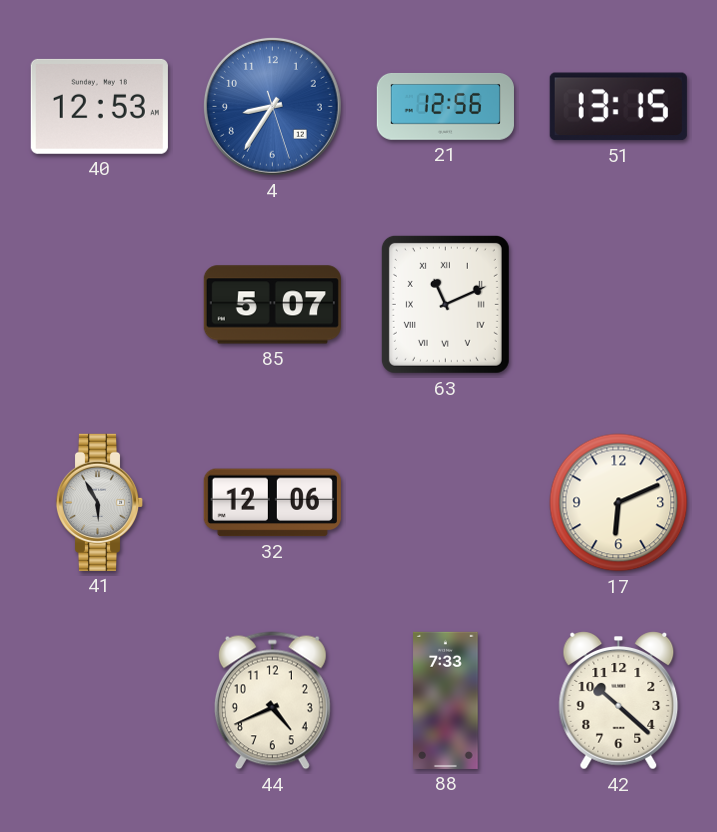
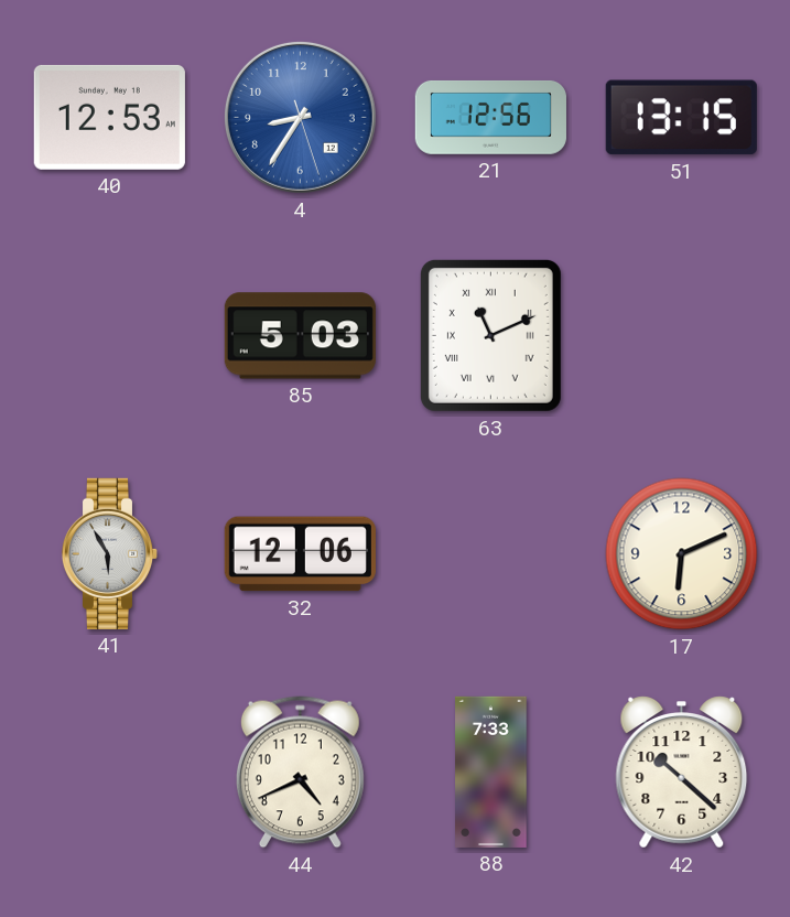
85: 5:07 -> 5:03 (300, 336)
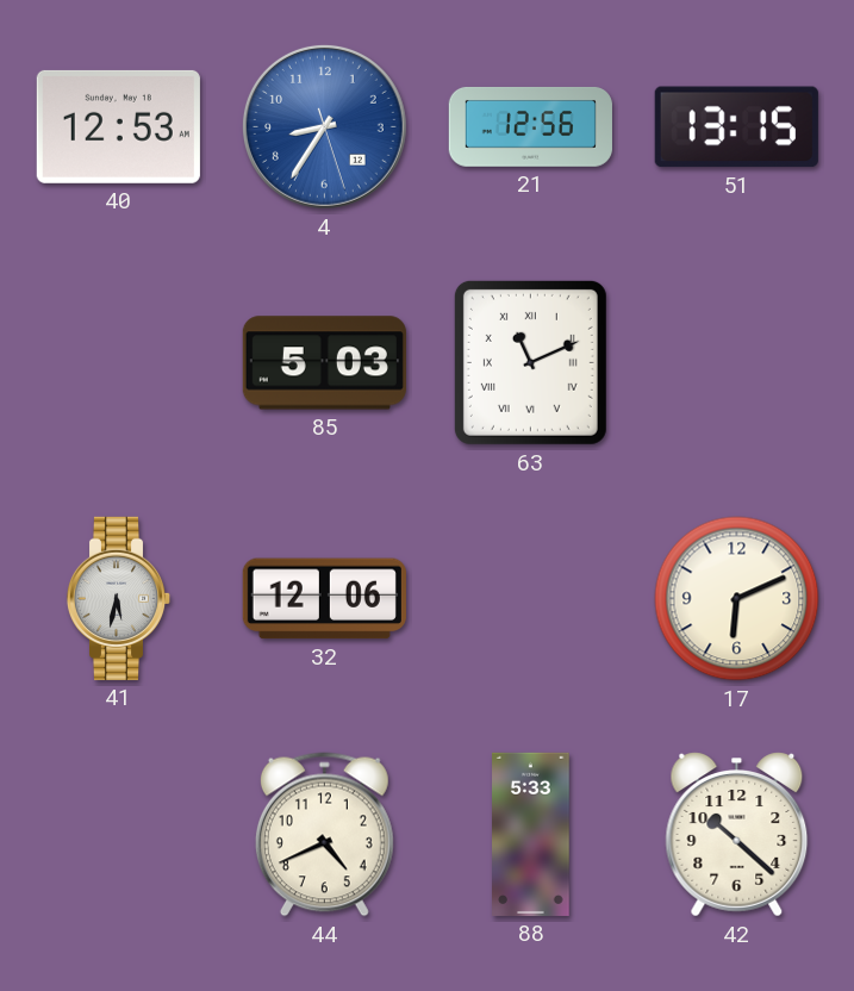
41: 5:55 -> 5:32 (119, 598)
88: 7:33 -> 5:33 (531, 834)
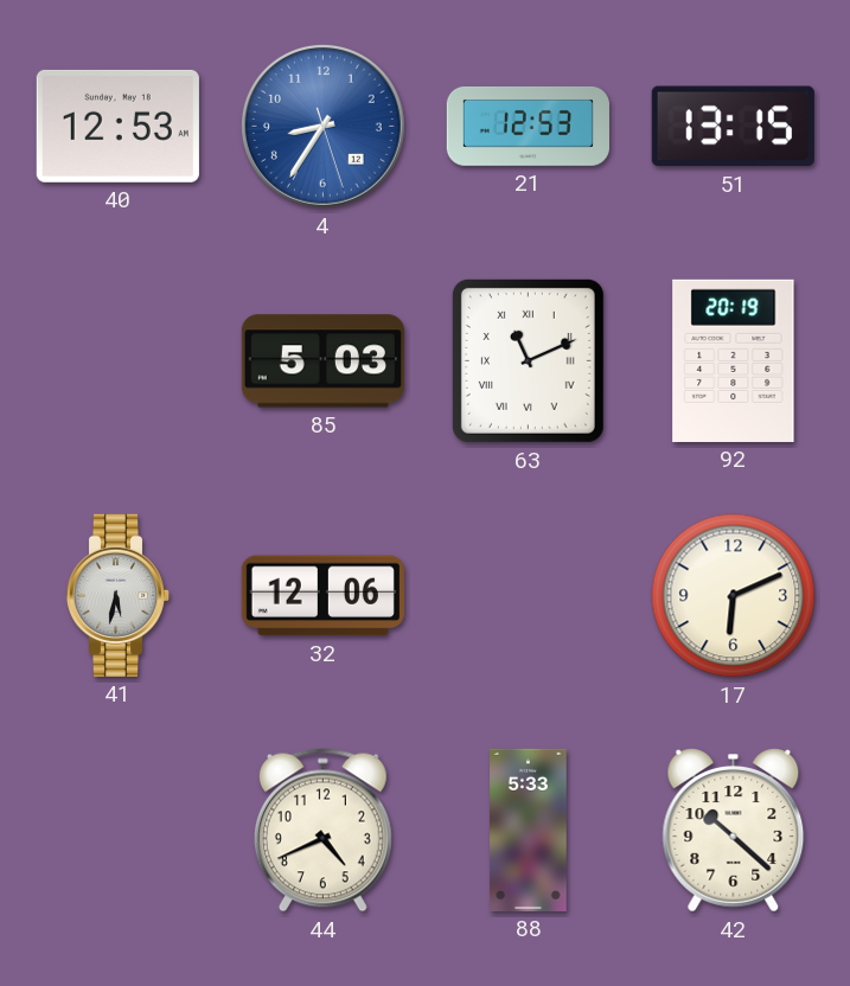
21: 12:56 -> 12:53 (528, 126)
92: none -> 20:19 (734, 360)
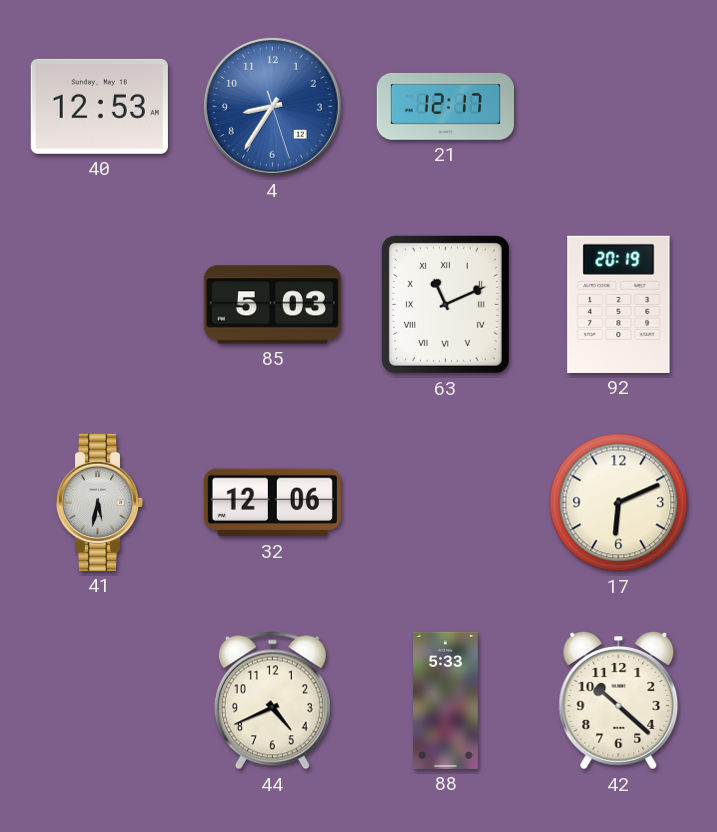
21: 12:53 -> 12:17 (445, 106)
51: 13:15 -> none (733, 127)
